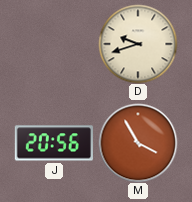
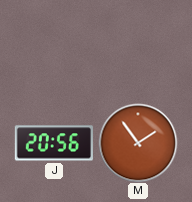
D: 9:42 -> none (138, 44)
M: 3:55 -> 1:54 (138, 143)
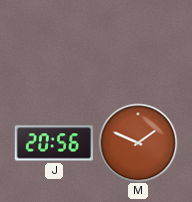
M: 1:54 -> 1:49 (138, 143)
